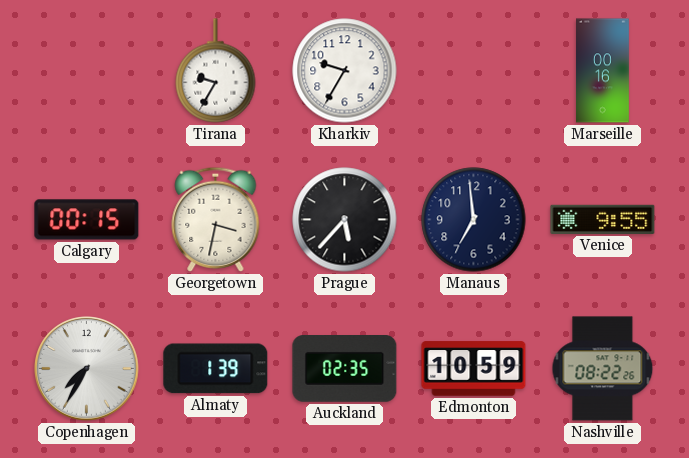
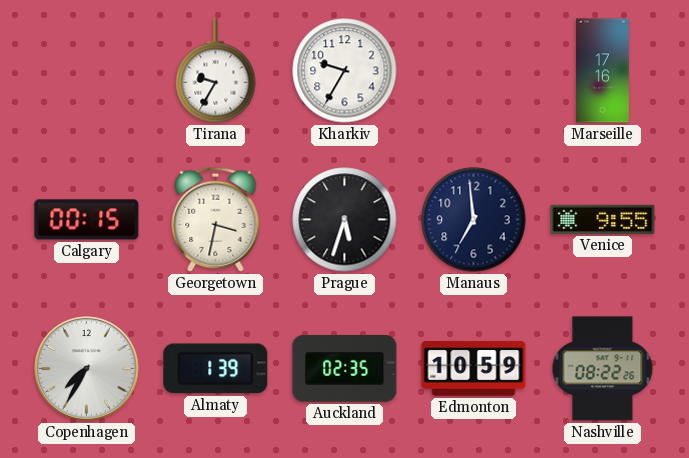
Marseille: 00:16 -> 17:16 (603, 71)
Prague: 5:37 -> 5:33 (345, 220)
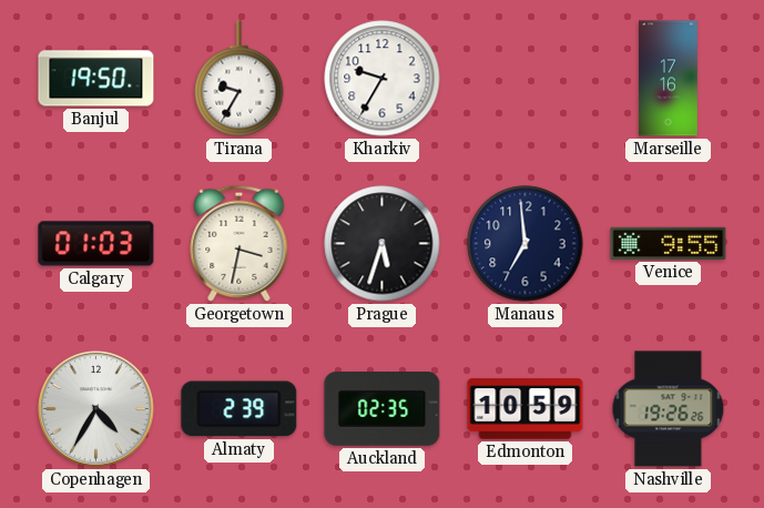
Banjul: none -> 19:50 (96, 79)
Calgary: 00:15 -> 01:03 (96, 244)
Copenhagen: 7:35 -> 4:35 (96, 409)
Almaty: 1:39 -> 2:39 (240, 409)
Nashville: 08:22 -> 19:26 (669, 409)
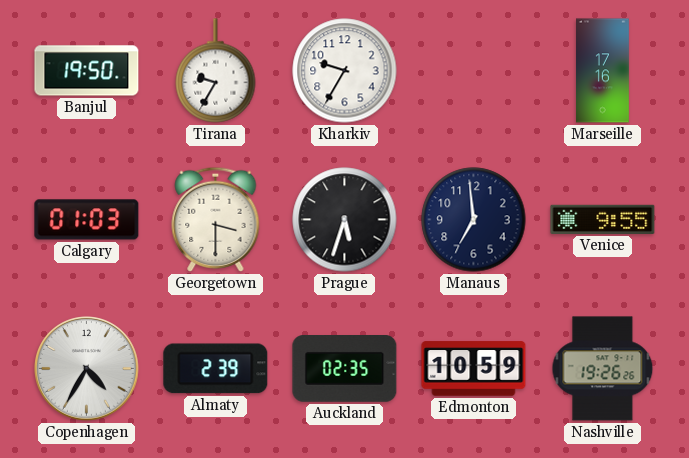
Georgetown: 3:32 -> 3:30 (216, 219)
